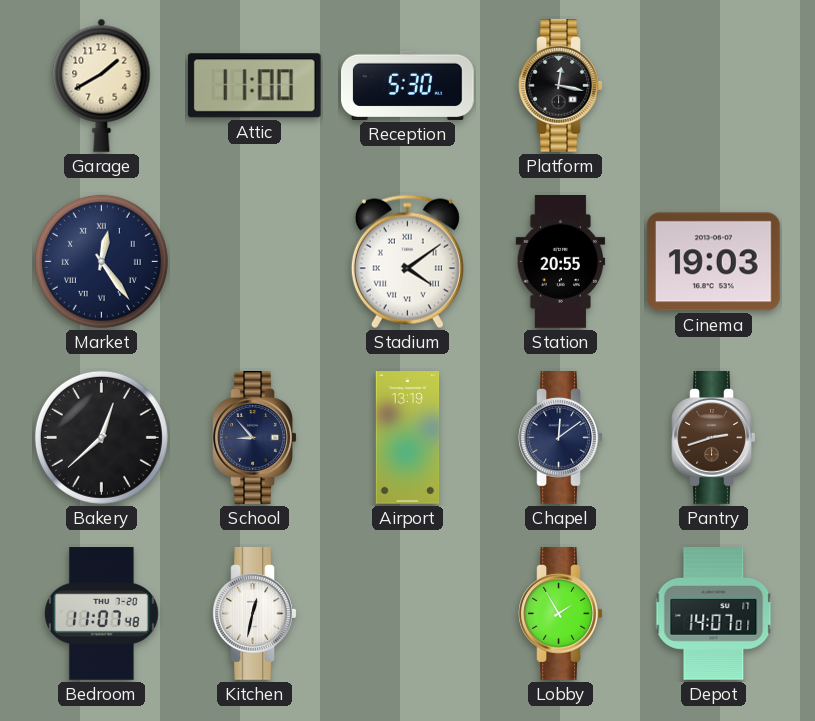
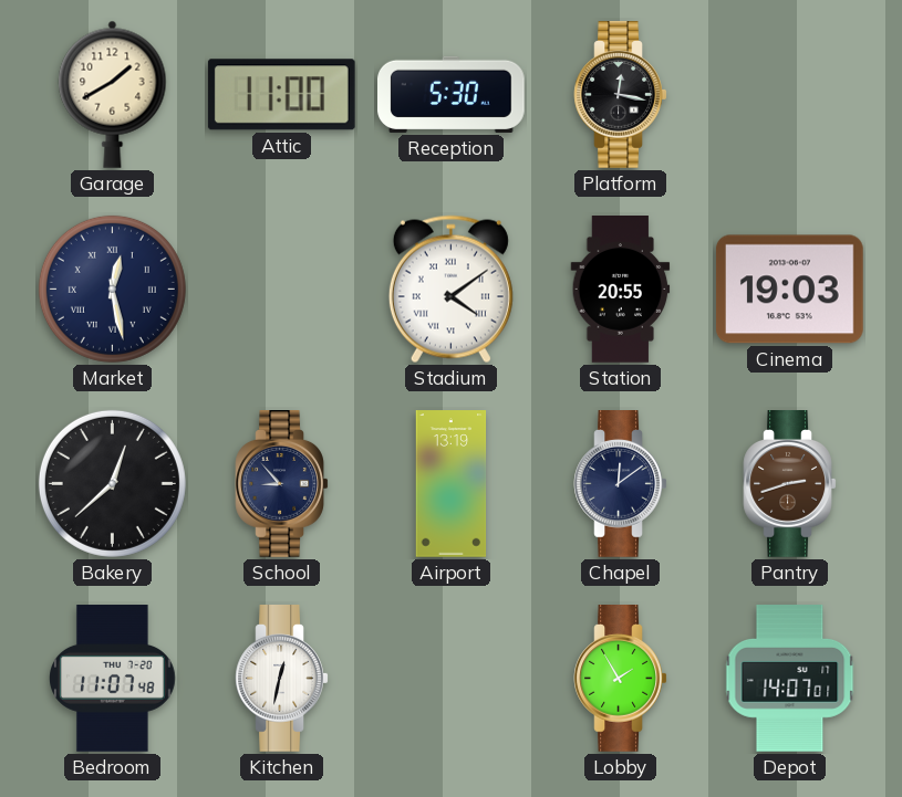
Market: 12:24 -> 12:28 (112, 289)
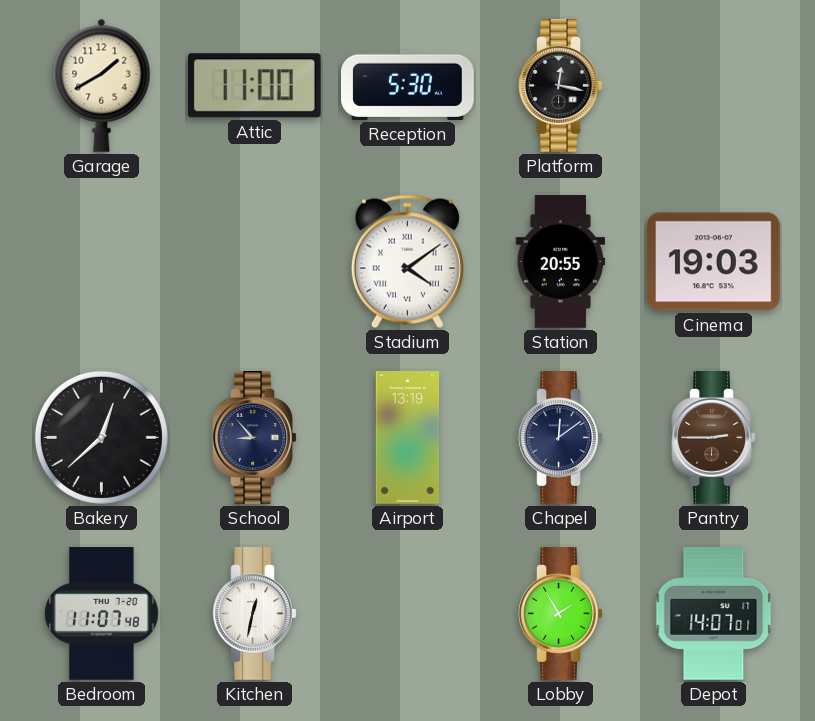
Market: 12:28 -> none (112, 289)
Pantry: 2:42 -> 2:45 (714, 438)
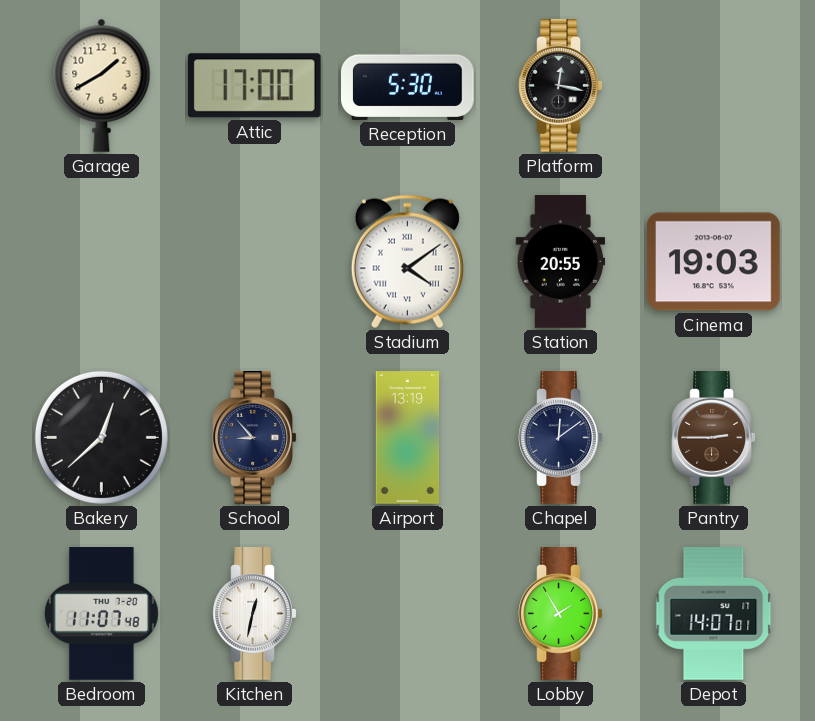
Attic: 11:00 -> 17:00 (254, 86)
